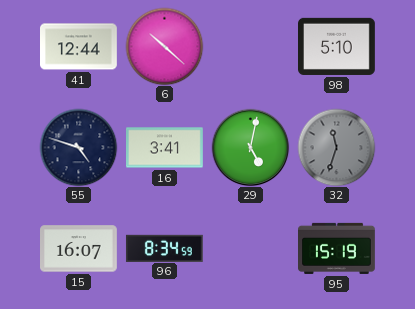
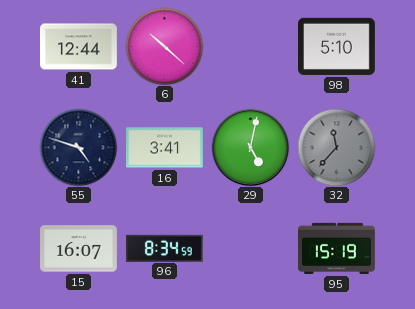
32: 11:33 -> 11:37 (336, 147)
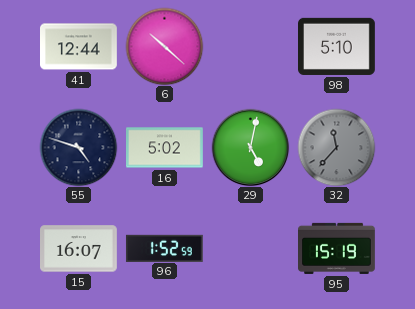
16: 3:41 -> 5:02 (165, 148)
96: 8:34 -> 1:52 (164, 248)
